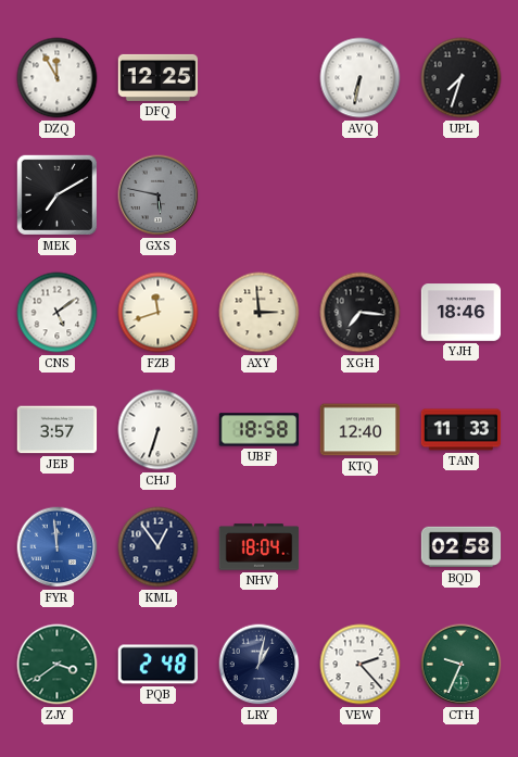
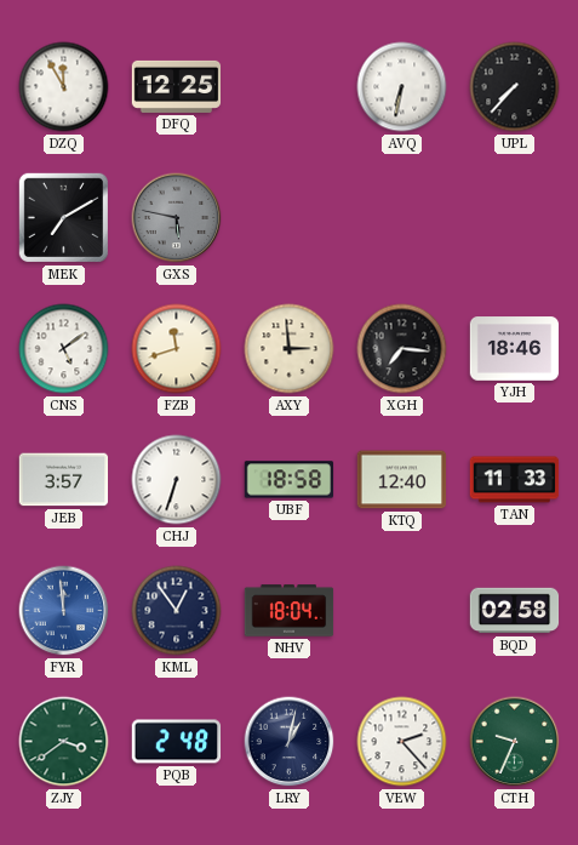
UPL: 7:33 -> 7:37 (515, 87)
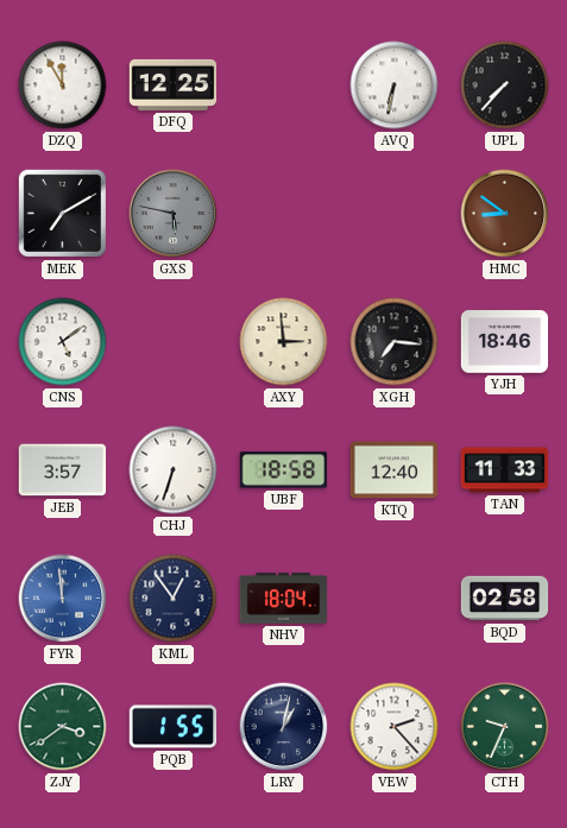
HMC: none -> 8:51 (505, 214)
FZB: 11:42 -> none (177, 349)
PQB: 2:48 -> 1:55 (174, 727)
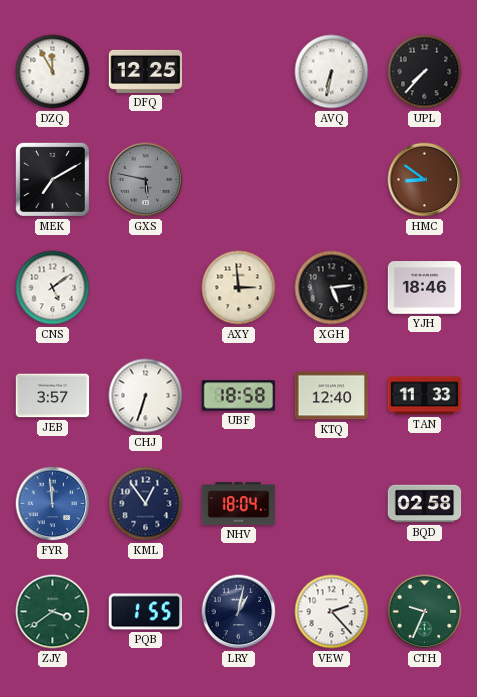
XGH: 7:16 -> 5:14 (332, 288)
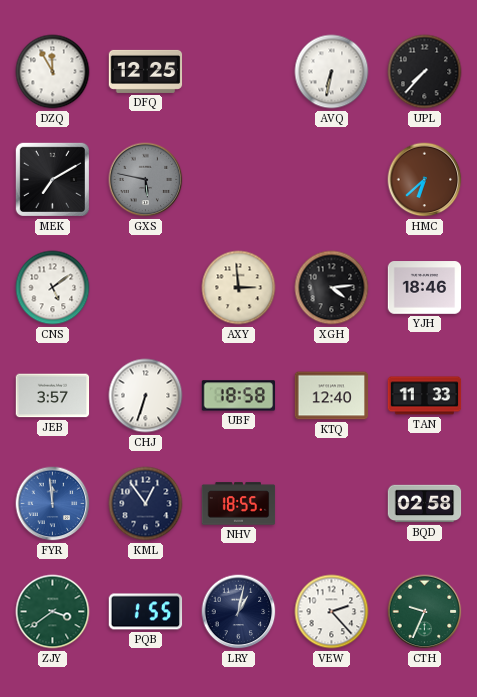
HMC: 8:51 -> 6:38 (425, 180)
XGH: 5:14 -> 4:14 (332, 288)
NHV: 18:04 -> 18:55 (239, 504)
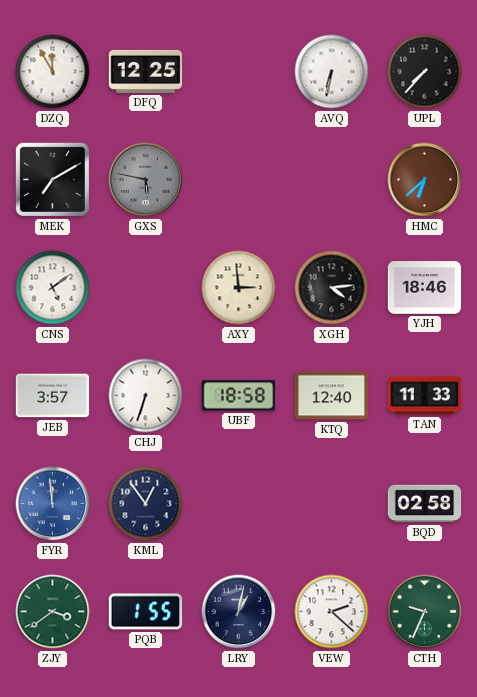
NHV: 18:55 -> none (239, 504)
VEW: 2:23 -> 2:22 (332, 612)
